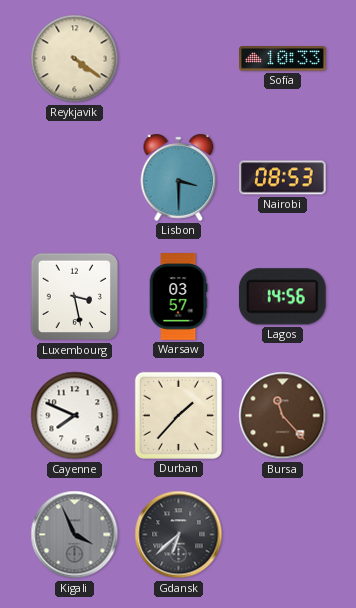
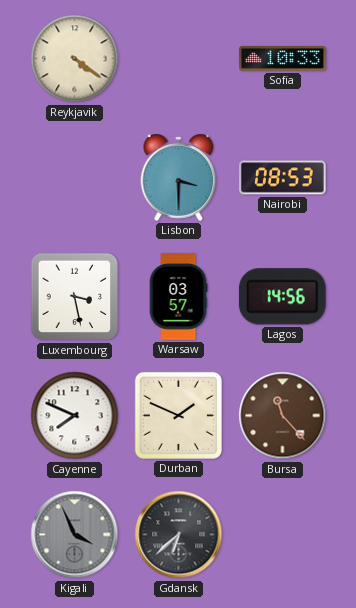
Durban: 1:37 -> 1:49 (178, 415)
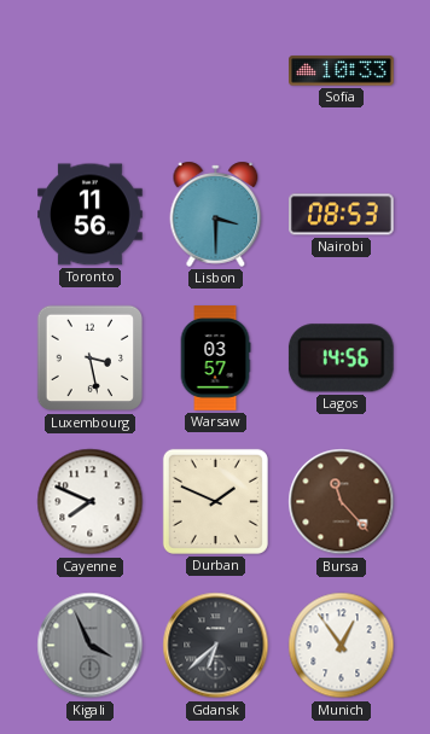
Reykjavik: 4:21 -> none (75, 59)
Toronto: none -> 11:56 (91, 215)
Munich: none -> 12:54 (342, 646)
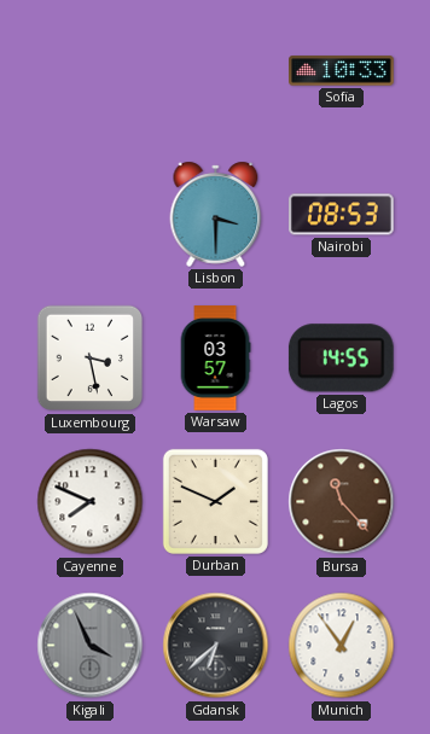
Toronto: 11:56 -> none (91, 215)
Lagos: 14:56 -> 14:55 (341, 359)
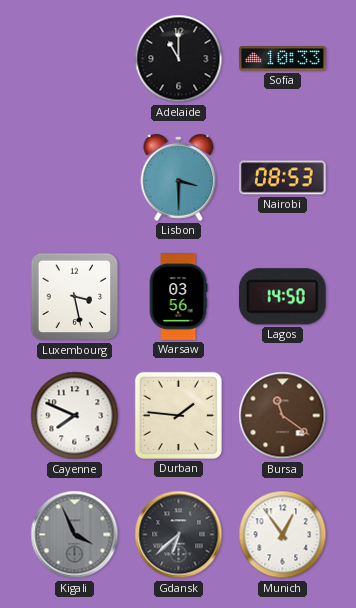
Adelaide: none -> 11:00 (179, 59)
Warsaw: 03:57 -> 03:56 (178, 297)
Lagos: 14:55 -> 14:50 (282, 297)
Durban: 1:49 -> 1:46 (178, 415)
Bursa: 11:23 -> 11:21 (283, 416)
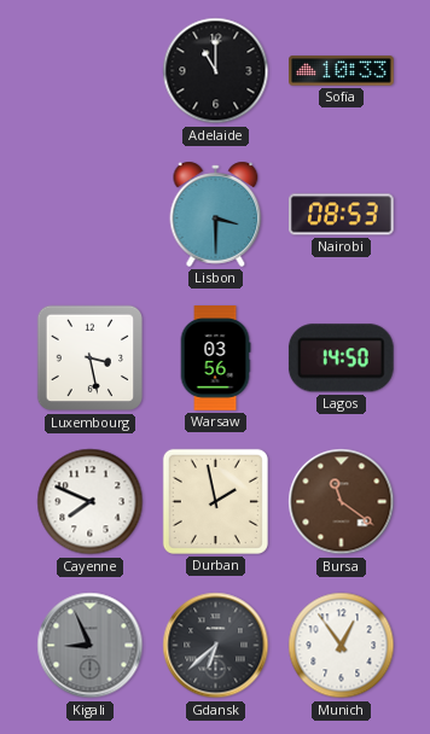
Durban: 1:46 -> 1:58 (215, 501)
Kigali: 3:56 -> 8:56 (91, 646)
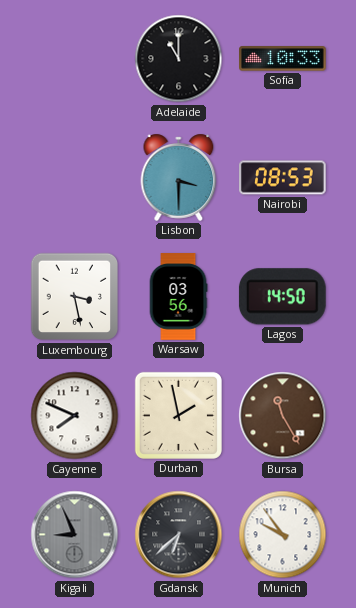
Bursa: 11:21 -> 11:25 (283, 416)
Munich: 12:54 -> 9:54 (283, 535)
